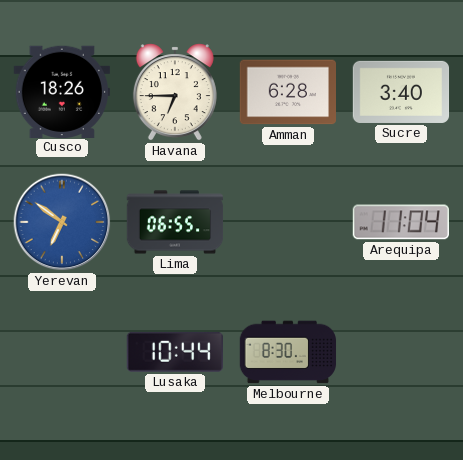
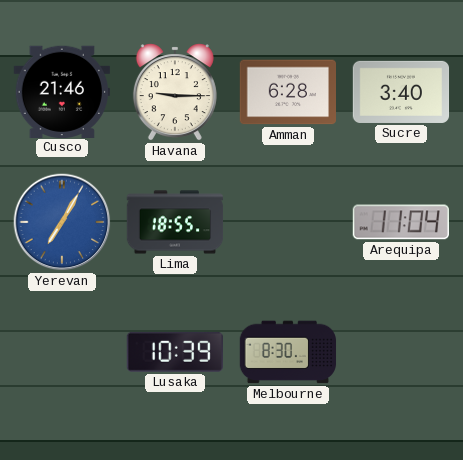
Cusco: 18:26 -> 21:46 (61, 91)
Havana: 6:45 -> 9:15 (175, 92)
Yerevan: 6:51 -> 7:05 (62, 222)
Lima: 06:55 -> 18:55 (175, 222)
Lusaka: 10:44 -> 10:39 (175, 352)
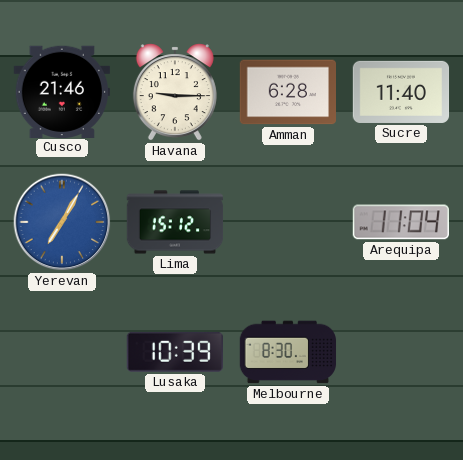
Sucre: 3:40 -> 11:40 (401, 92)
Lima: 18:55 -> 15:12 (175, 222)
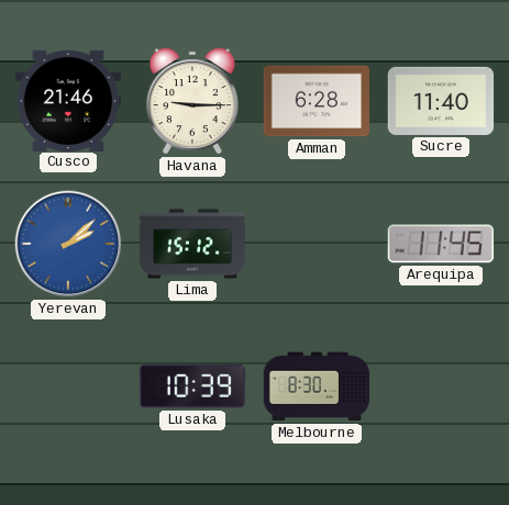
Yerevan: 7:05 -> 2:08 (68, 244)
Arequipa: 11:04 -> 11:45 (441, 244)
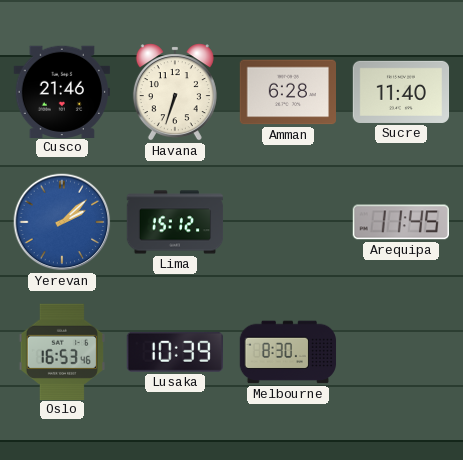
Havana: 9:15 -> 6:33 (175, 92)
Oslo: none -> 16:53 (62, 351)
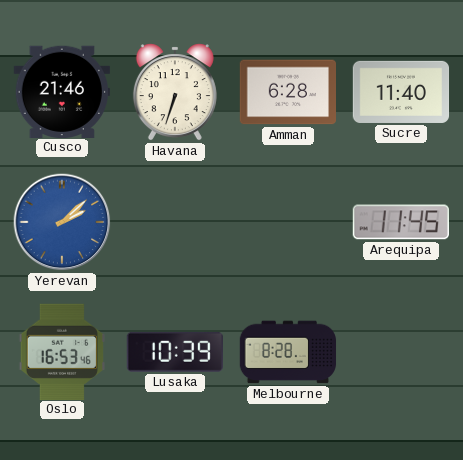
Lima: 15:12 -> none (175, 222)
Melbourne: 8:30 -> 8:28 (288, 352)
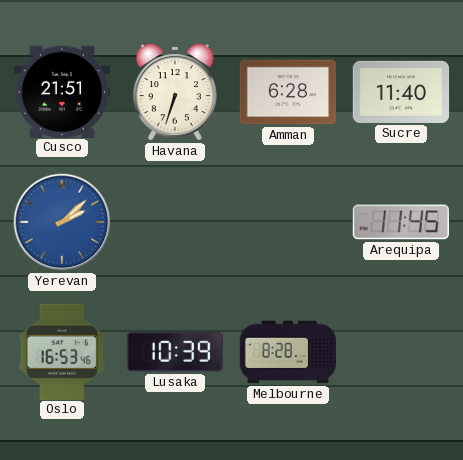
Cusco: 21:46 -> 21:51 (61, 91)
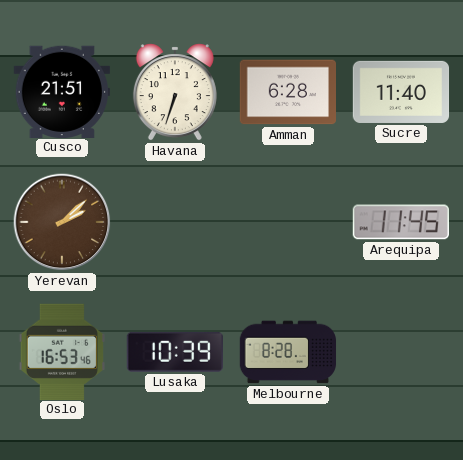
Yerevan dial: blue -> brown (62, 222)
